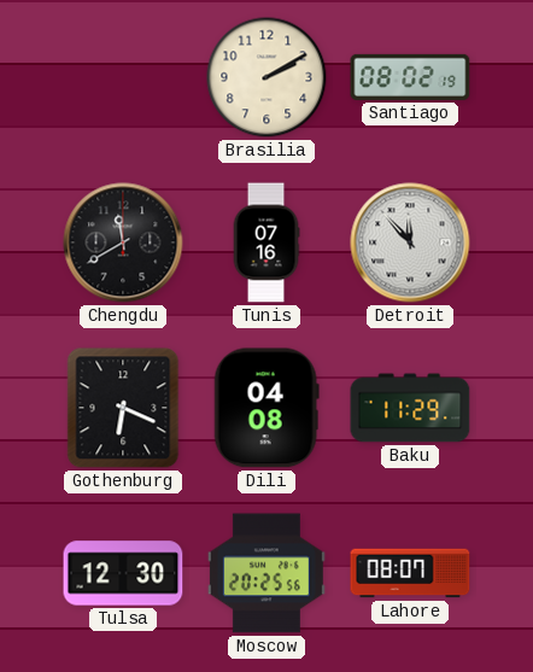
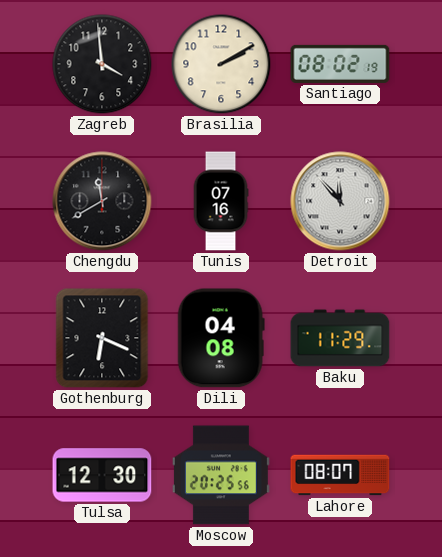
Zagreb: none -> 3:59 (102, 64)
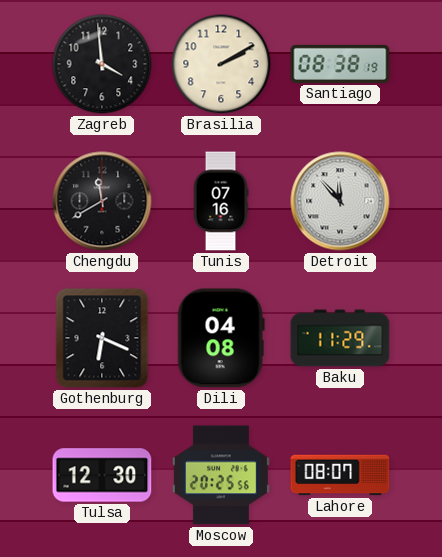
Santiago: 08:02 -> 08:38 (340, 64)
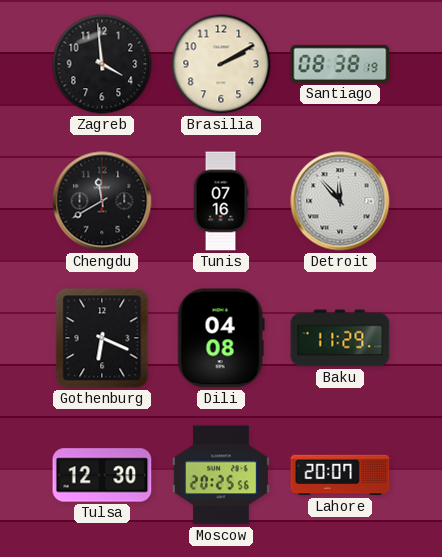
Lahore: 08:07 -> 20:07 (340, 475)
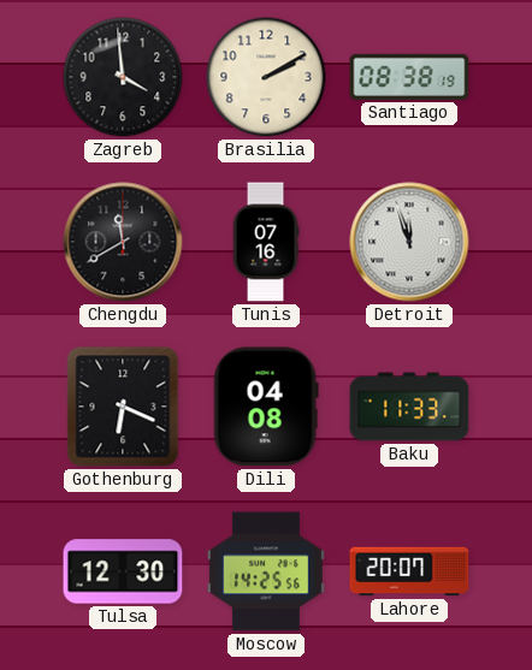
Detroit: 11:53 -> 11:57 (409, 242)
Baku: 11:29 -> 11:33 (409, 407)
Moscow: 20:25 -> 14:25 (266, 571)
